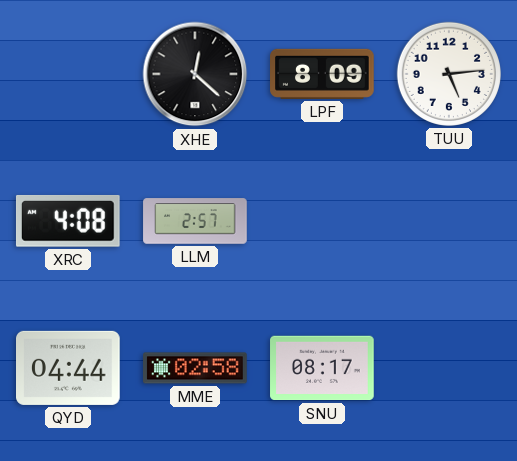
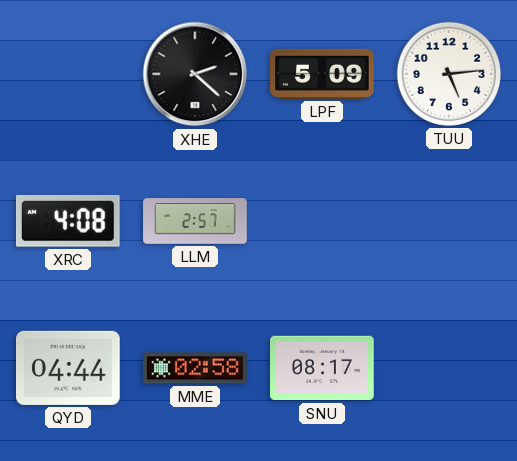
XHE: 12:22 -> 2:22 (195, 74)
LPF: 8:09 -> 5:09 (322, 74)
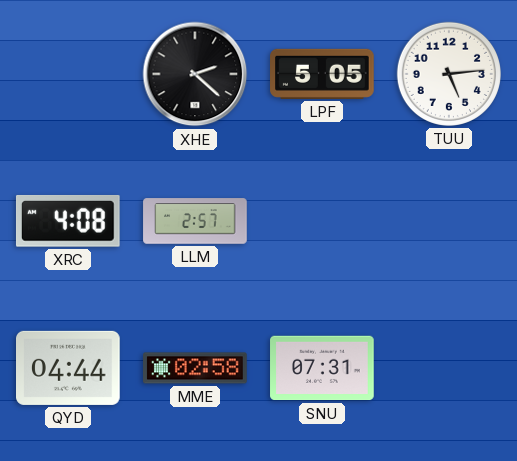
LPF: 5:09 -> 5:05 (322, 74)
SNU: 08:17 -> 07:31 (322, 368)
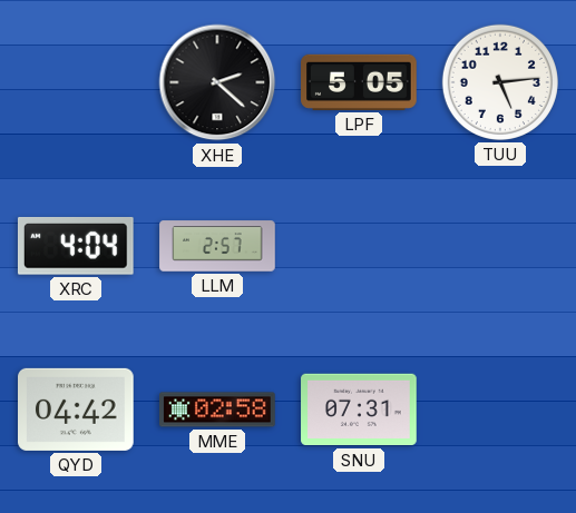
XRC: 4:08 -> 4:04 (76, 246)
QYD: 04:44 -> 04:42 (76, 410)
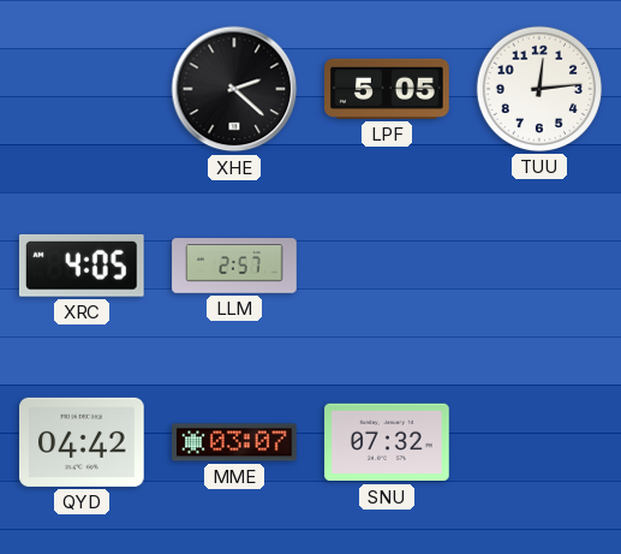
TUU: 5:14 -> 12:14 (539, 89)
XRC: 4:04 -> 4:05 (82, 266)
MME: 02:58 -> 03:07 (234, 442)
SNU: 07:31 -> 07:32 (387, 442)
